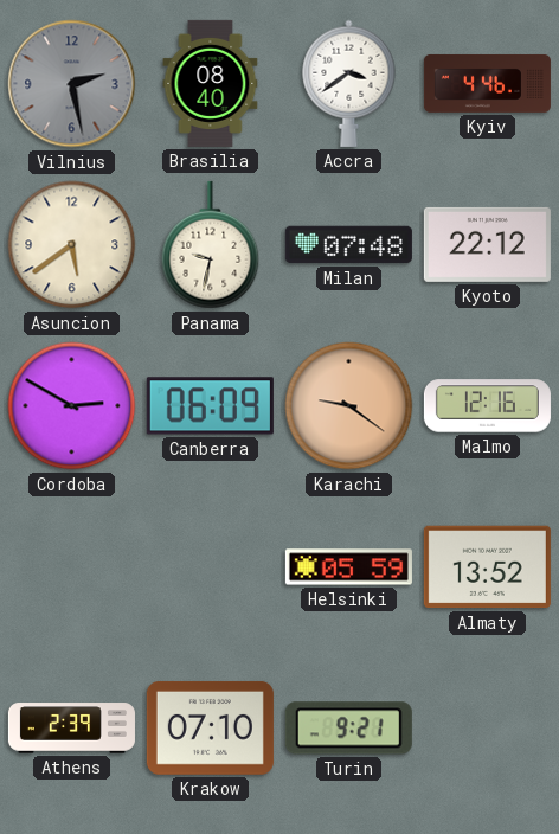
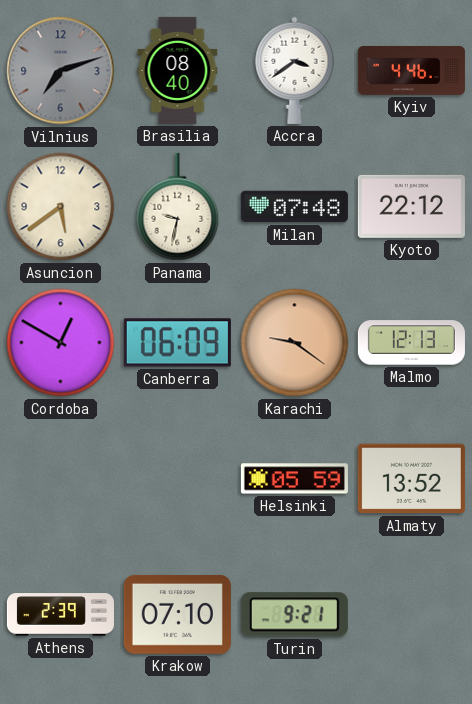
Vilnius: 2:28 -> 7:12 (61, 71)
Cordoba: 2:50 -> 12:50 (61, 343)
Malmo: 12:16 -> 12:13 (411, 343)
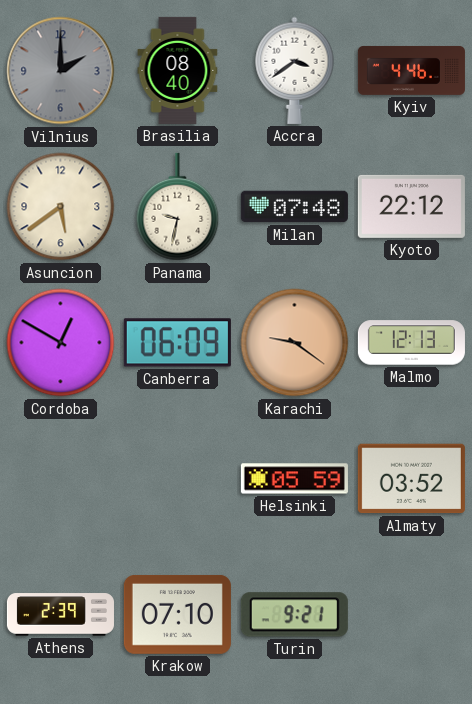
Vilnius: 7:12 -> 2:00 (61, 71)
Almaty: 13:52 -> 03:52 (411, 479)
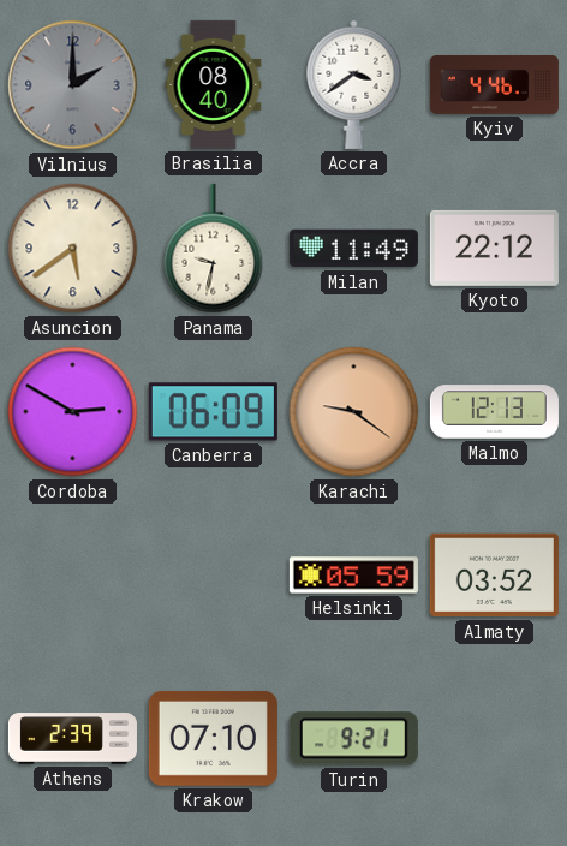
Milan: 07:48 -> 11:49 (353, 249)
Cordoba: 12:50 -> 2:50 (73, 412)
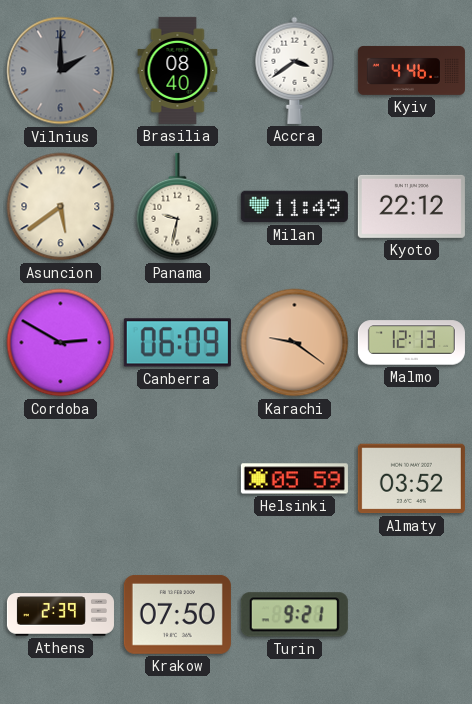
Krakow: 07:10 -> 07:50 (177, 614)
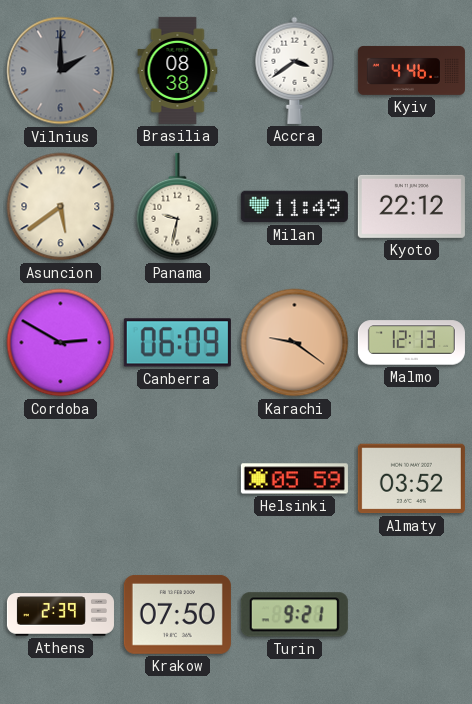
Brasilia: 08:40 -> 08:38 (178, 70)
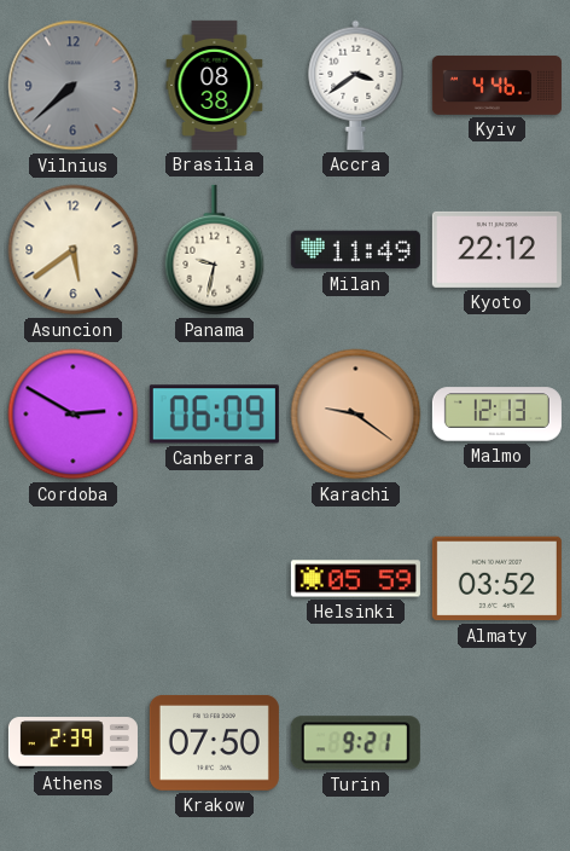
Vilnius: 2:00 -> 7:38 (74, 86)
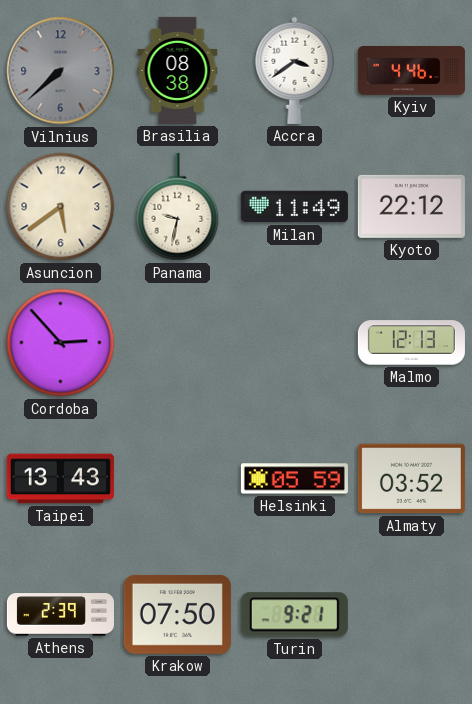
Cordoba: 2:50 -> 2:53 (61, 343)
Canberra: 06:09 -> none (214, 415)
Karachi: 9:21 -> none (356, 415)
Taipei: none -> 13:43 (60, 479)
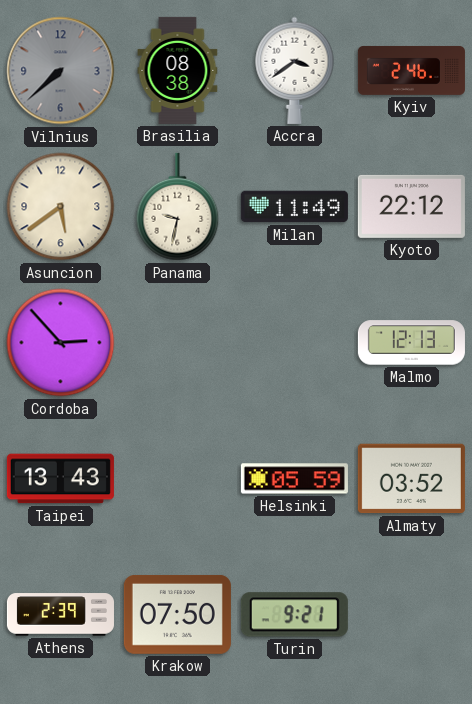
Kyiv: 4:46 -> 2:46 (411, 70)
